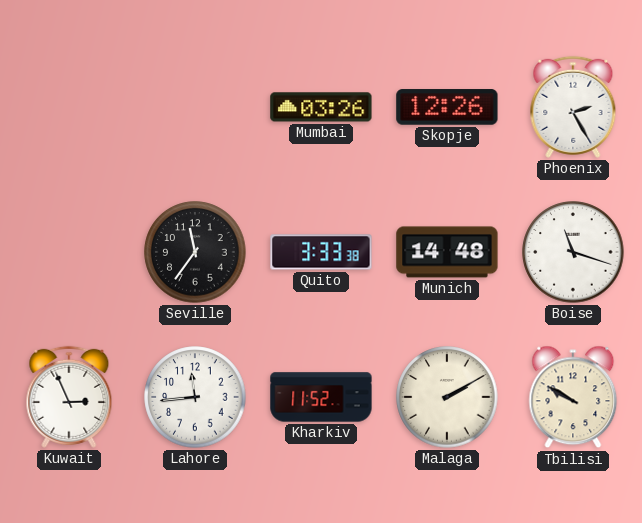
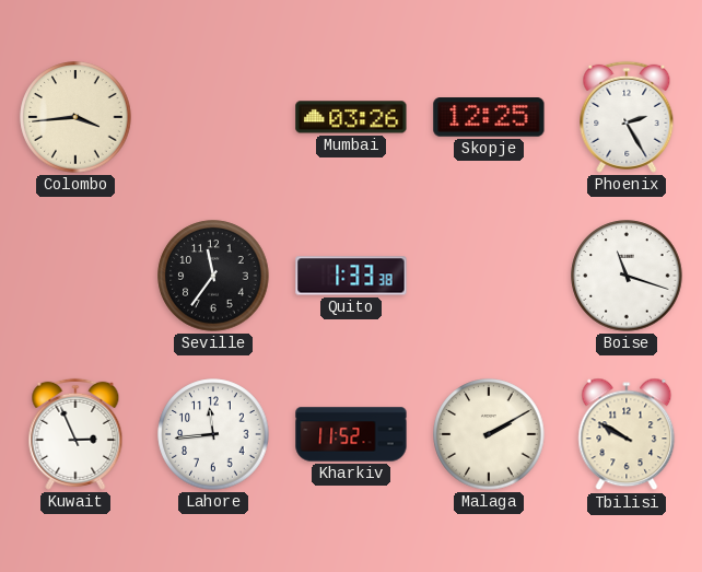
Colombo: none -> 3:44 (75, 117)
Skopje: 12:26 -> 12:25 (489, 117)
Quito: 3:33 -> 1:33 (351, 276)
Munich: 14:48 -> none (447, 252)
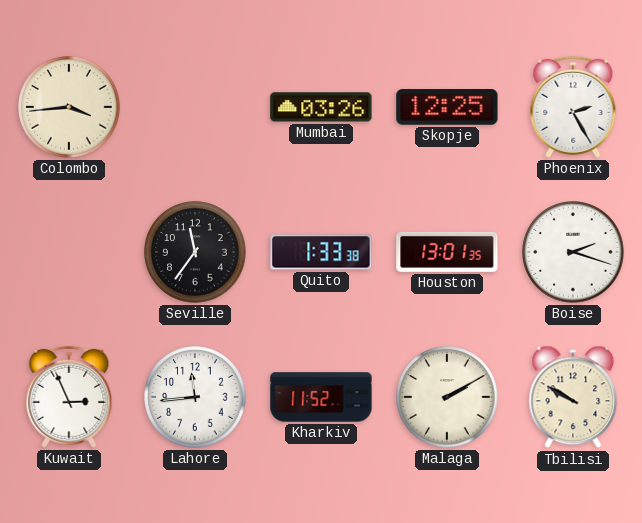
Houston: none -> 13:01 (447, 252)
Boise: 11:18 -> 2:18 (573, 252)
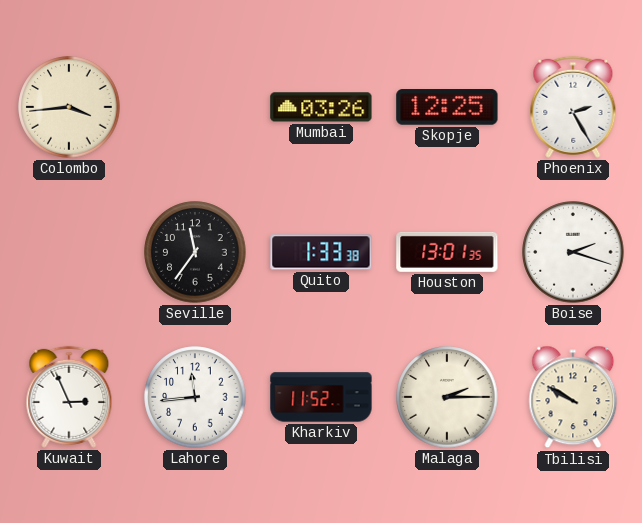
Malaga: 2:10 -> 2:15 (447, 397)
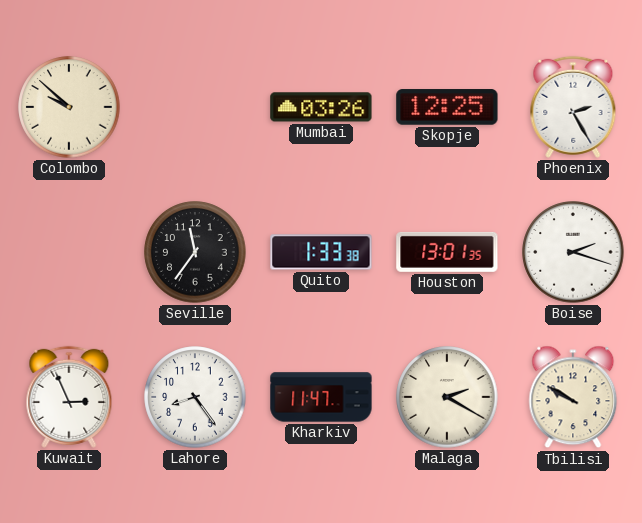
Colombo: 3:44 -> 9:52 (69, 107)
Lahore: 11:44 -> 8:24 (195, 397)
Kharkiv: 11:52 -> 11:47 (321, 397)
Malaga: 2:15 -> 2:20 (447, 397)
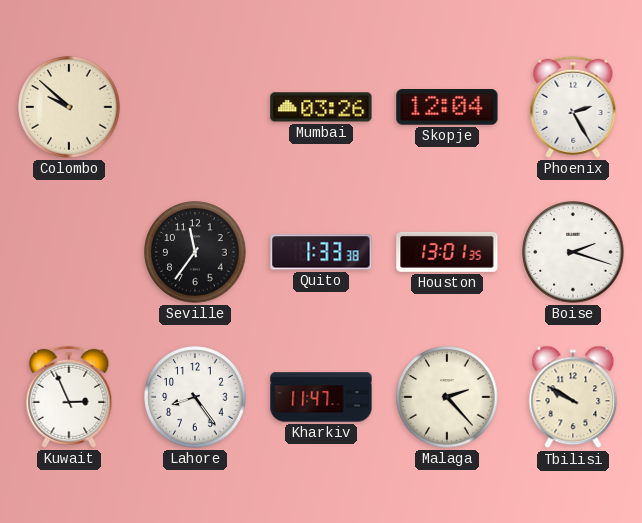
Skopje: 12:25 -> 12:04 (447, 107)
Malaga: 2:20 -> 2:23 (447, 397)
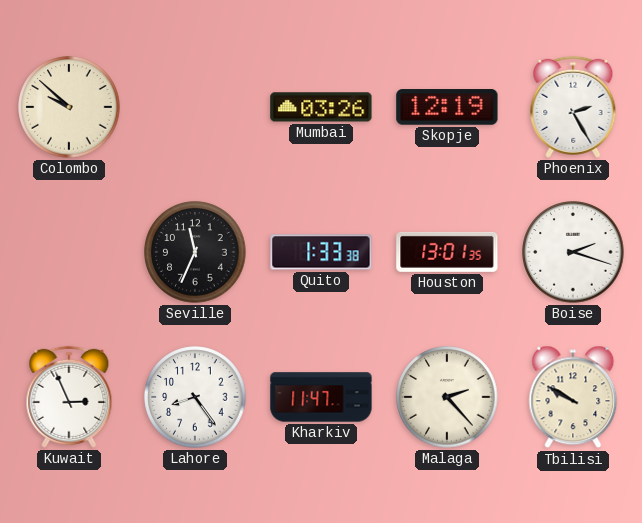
Skopje: 12:04 -> 12:19 (447, 107)
Seville: 11:36 -> 11:34 (195, 252)
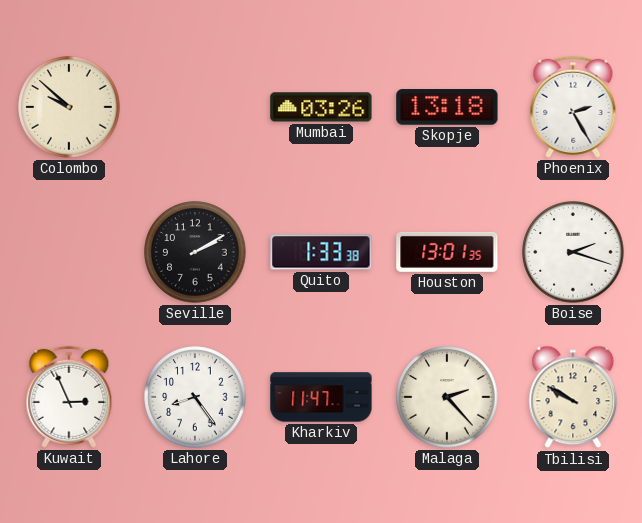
Skopje: 12:19 -> 13:18 (447, 107)
Seville: 11:34 -> 2:10 (195, 252)
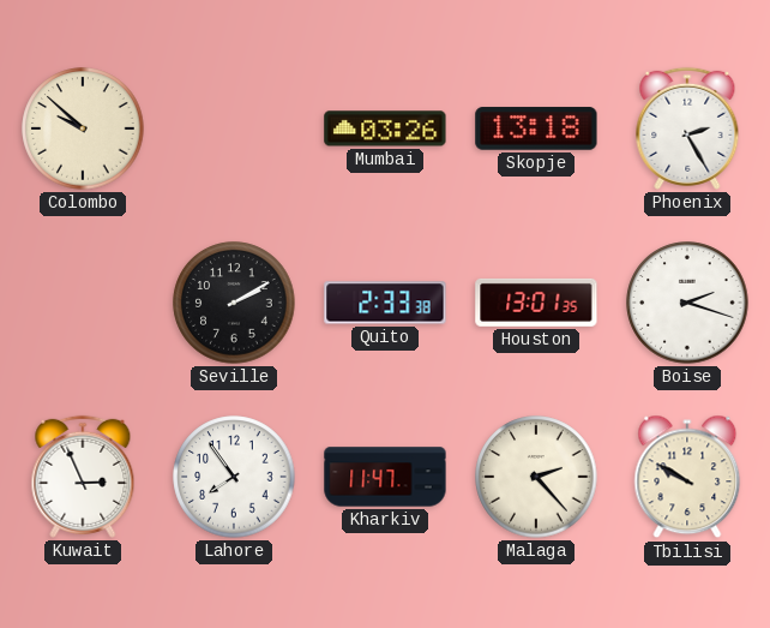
Quito: 1:33 -> 2:33 (385, 303)
Lahore: 8:24 -> 7:54 (234, 477)
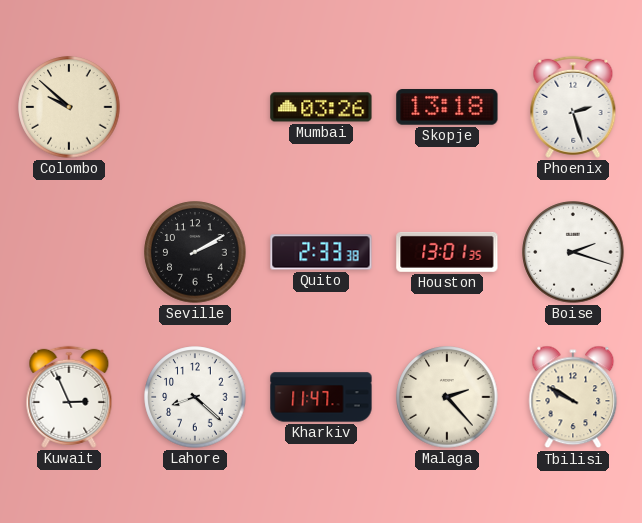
Phoenix: 2:25 -> 2:27 (573, 107)
Lahore: 7:54 -> 8:22 (195, 397)
